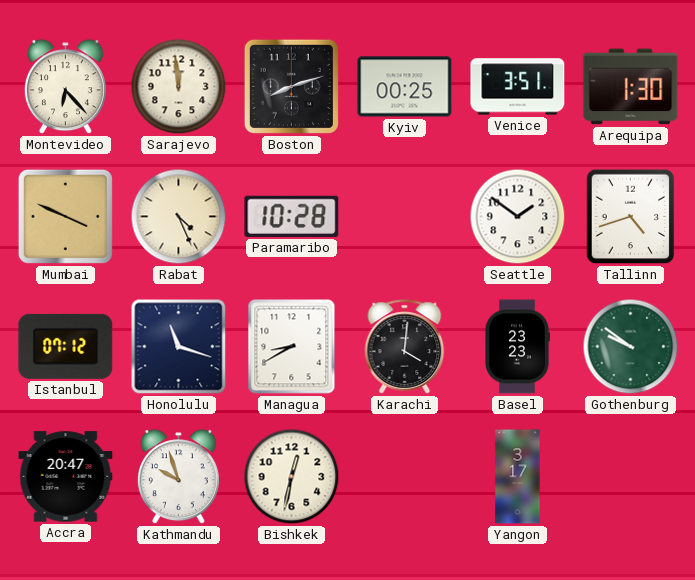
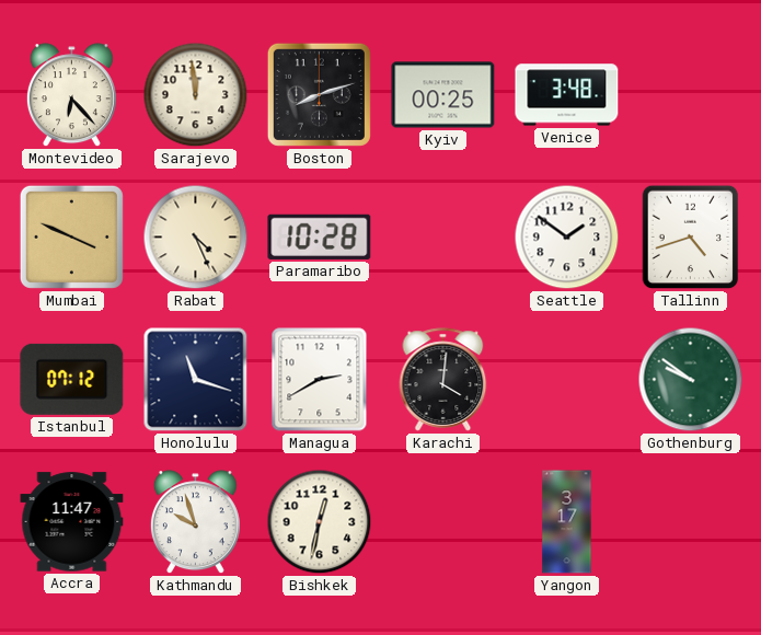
Venice: 3:51 -> 3:48 (567, 95)
Arequipa: 1:30 -> none (631, 87)
Managua: 8:40 -> 2:40 (320, 380)
Basel: 23:23 -> none (517, 347)
Accra: 20:47 -> 11:47 (72, 522)
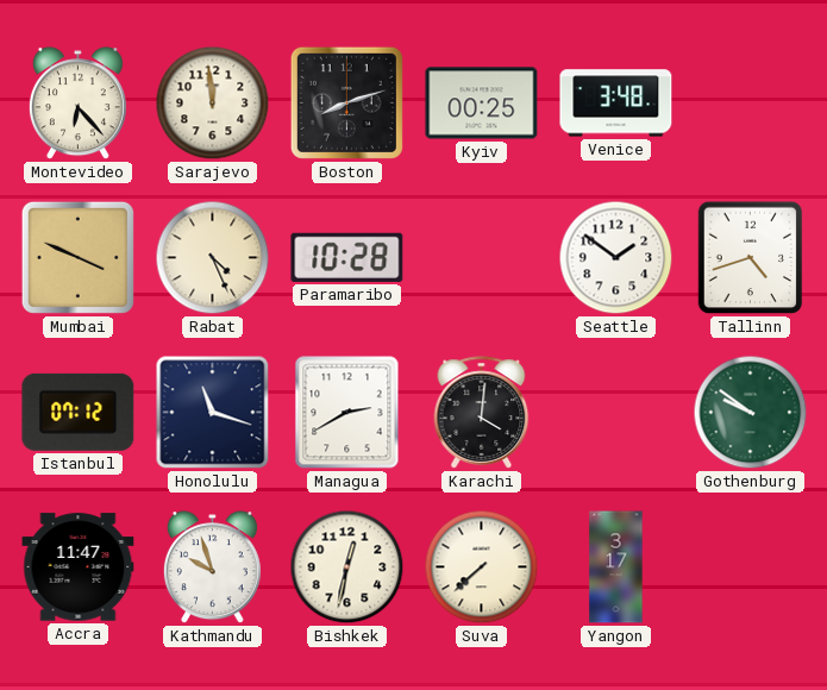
Suva: none -> 7:38 (482, 567)
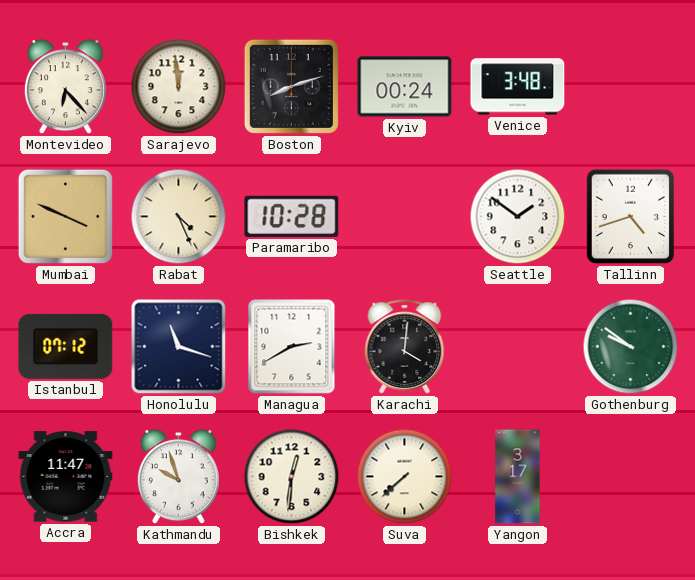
Kyiv: 00:25 -> 00:24 (405, 87)
Bishkek: 12:32 -> 12:31 (292, 477)
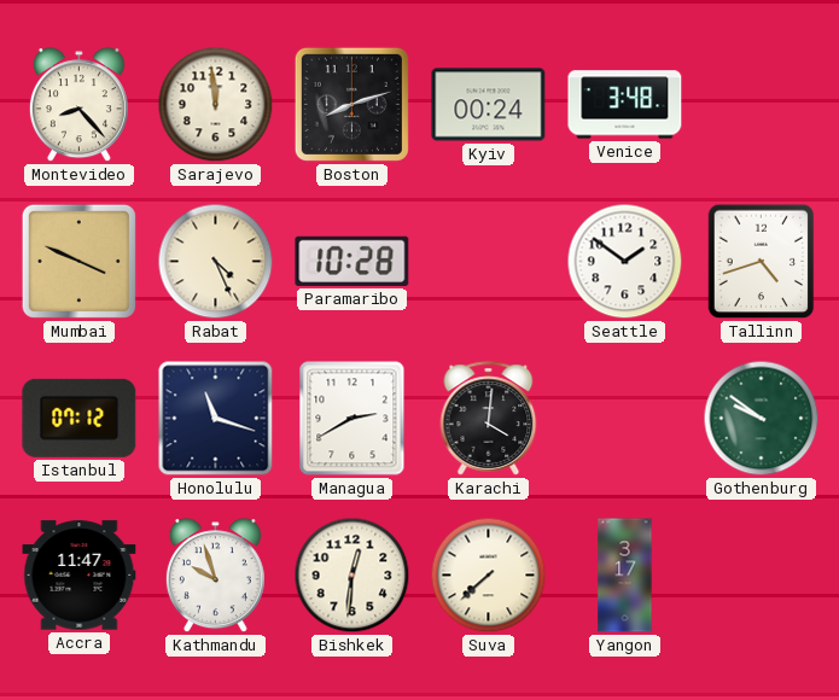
Montevideo: 6:23 -> 8:23 (78, 105)
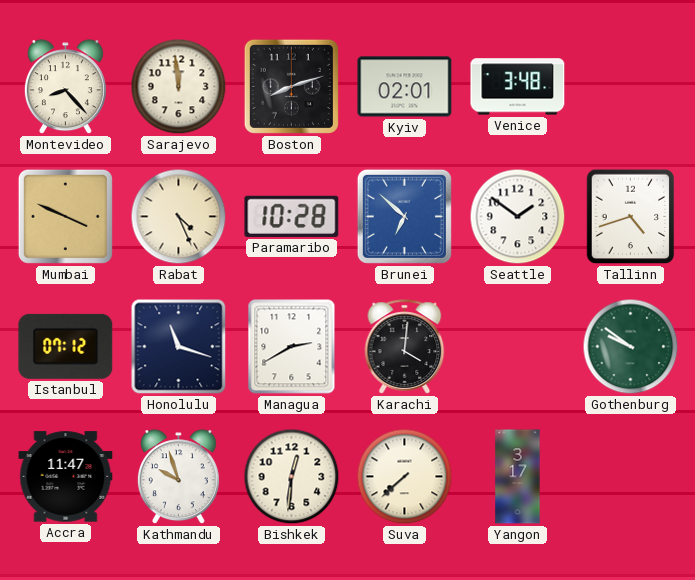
Kyiv: 00:24 -> 02:01 (405, 87)
Brunei: none -> 6:52 (404, 216)
